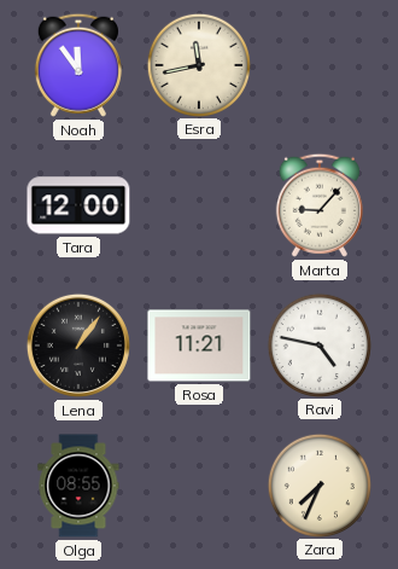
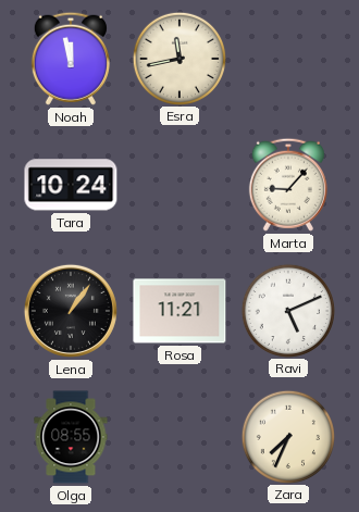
Noah: 11:54 -> 11:58 (71, 59)
Tara: 12:00 -> 10:24 (71, 185)
Ravi: 4:47 -> 5:11 (287, 310)
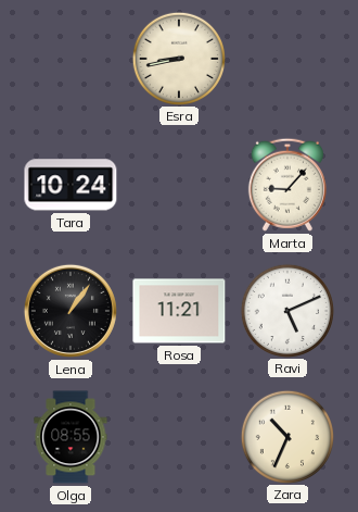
Noah: 11:58 -> none (71, 59)
Esra: 11:43 -> 8:43 (178, 58)
Zara: 7:34 -> 10:34 (286, 436)
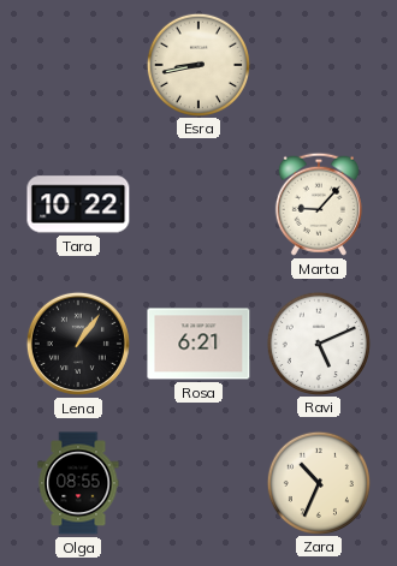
Tara: 10:24 -> 10:22 (78, 204)
Rosa: 11:21 -> 6:21 (198, 344)
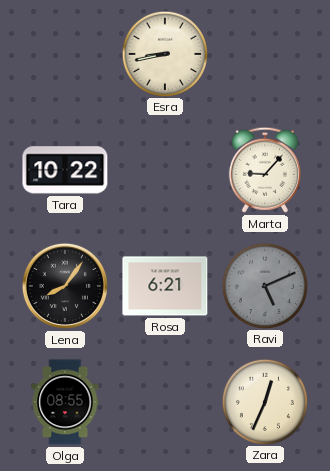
Lena: 1:06 -> 8:06 (65, 286)
Ravi dial: white -> grey (264, 285)
Zara: 10:34 -> 12:34 (264, 401)
